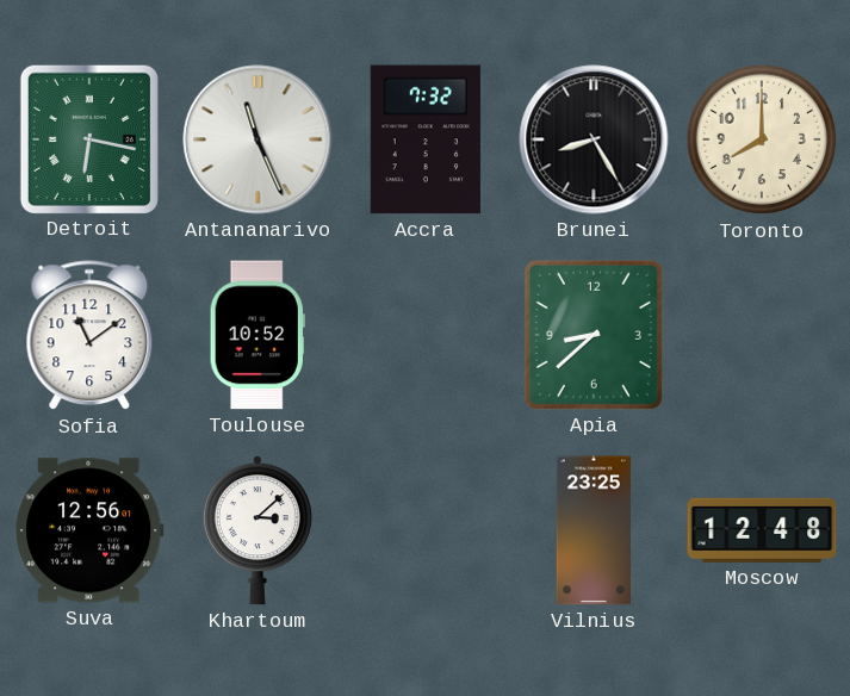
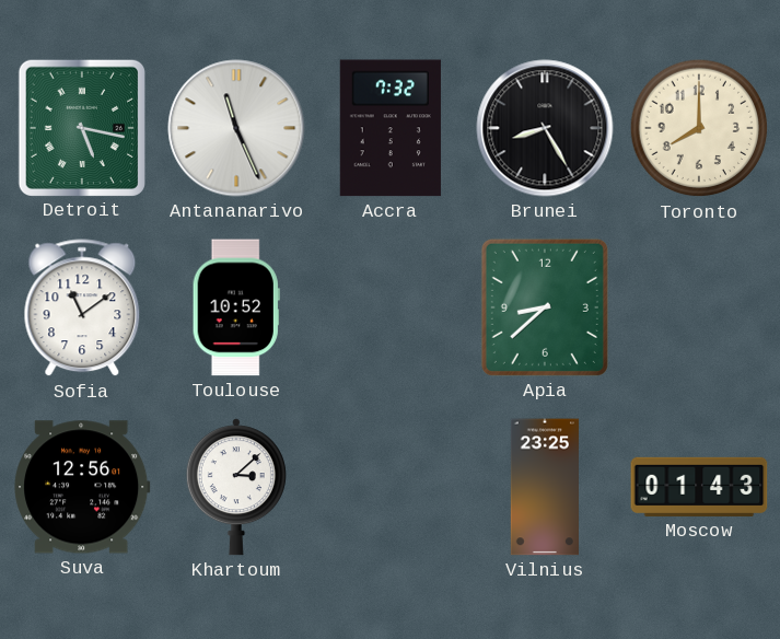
Detroit: 6:17 -> 5:17 (82, 127)
Moscow: 12:48 -> 01:43 (699, 487)
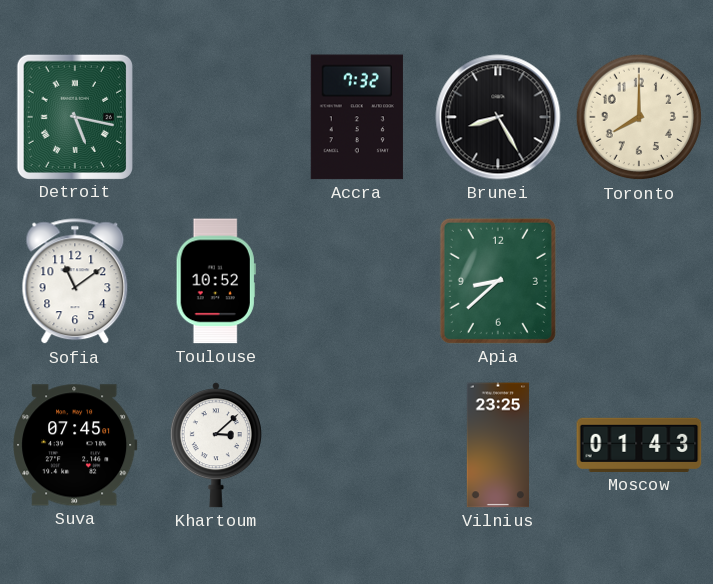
Antananarivo: 11:26 -> none (236, 128)
Suva: 12:56 -> 07:45 (76, 445)
